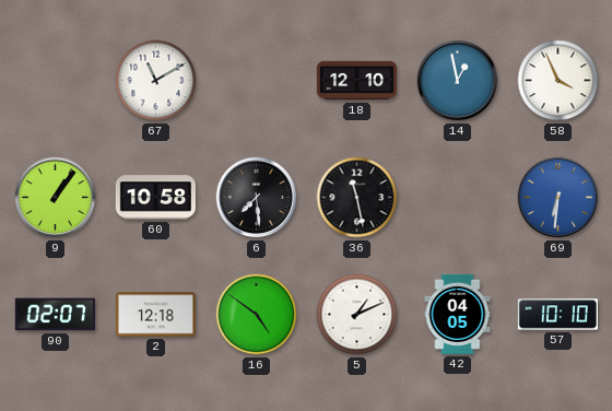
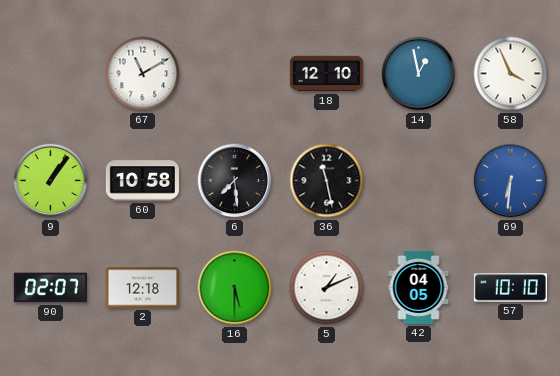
16: 4:51 -> 5:30 (235, 288)
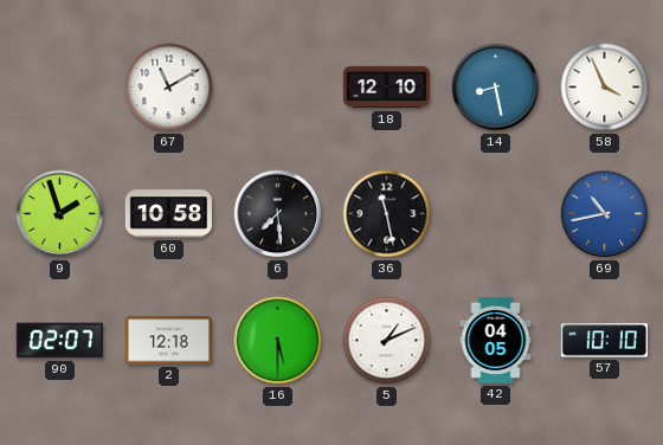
14: 12:58 -> 8:28 (496, 88)
9: 1:06 -> 1:57 (60, 214)
69: 6:31 -> 10:43 (605, 214)
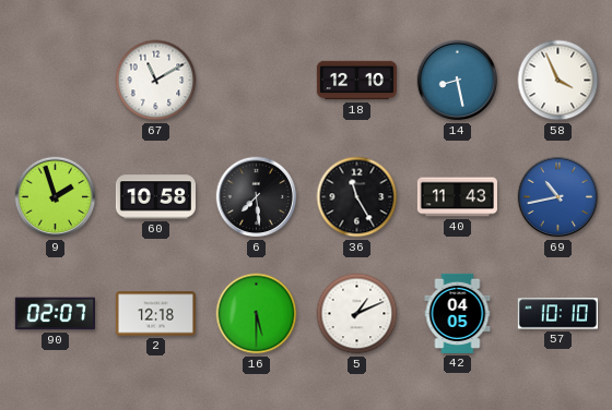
36: 11:28 -> 11:25 (357, 197)
40: none -> 11:43 (457, 197)
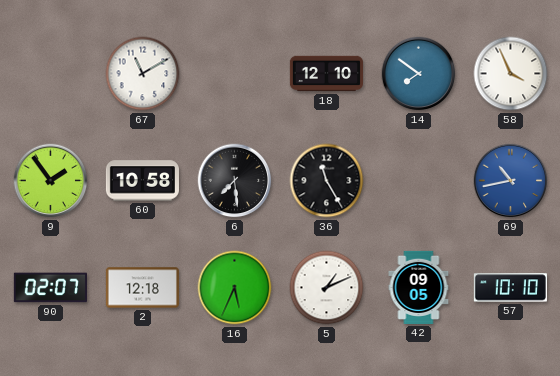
14: 8:28 -> 7:51 (419, 74)
9: 1:57 -> 1:54 (51, 181)
40: 11:43 -> none (457, 197)
16: 5:30 -> 5:34 (235, 288)
42: 04:05 -> 09:05 (419, 287)
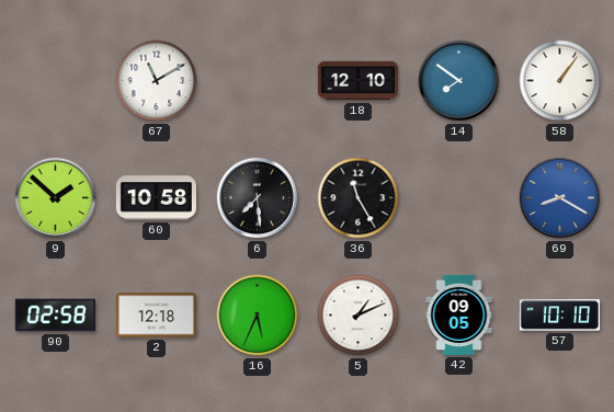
58: 3:56 -> 1:06 (560, 81)
9: 1:54 -> 1:52 (56, 198)
69: 10:43 -> 8:20 (560, 198)
90: 02:07 -> 02:58 (55, 316)
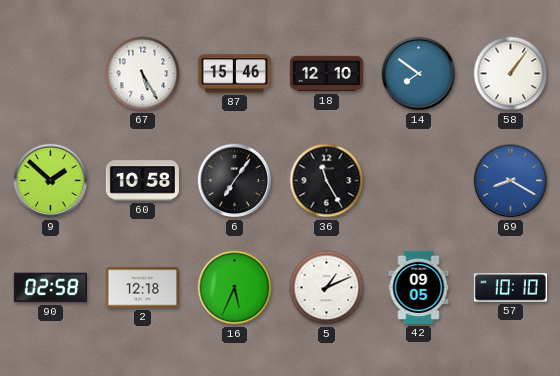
67: 11:10 -> 5:25 (143, 74)
87: none -> 15:46 (234, 74)
6: 7:29 -> 7:06 (235, 181)
